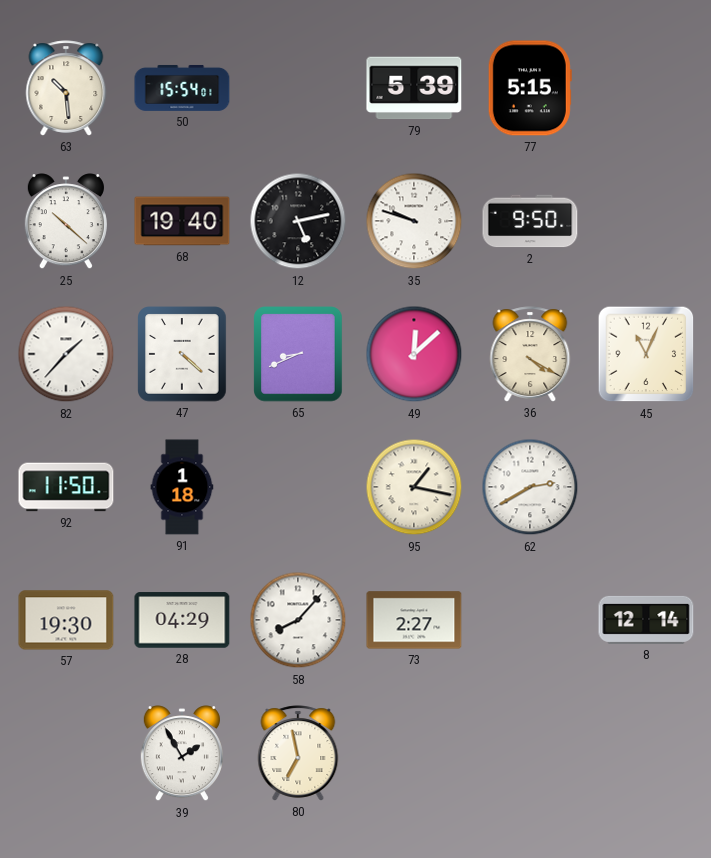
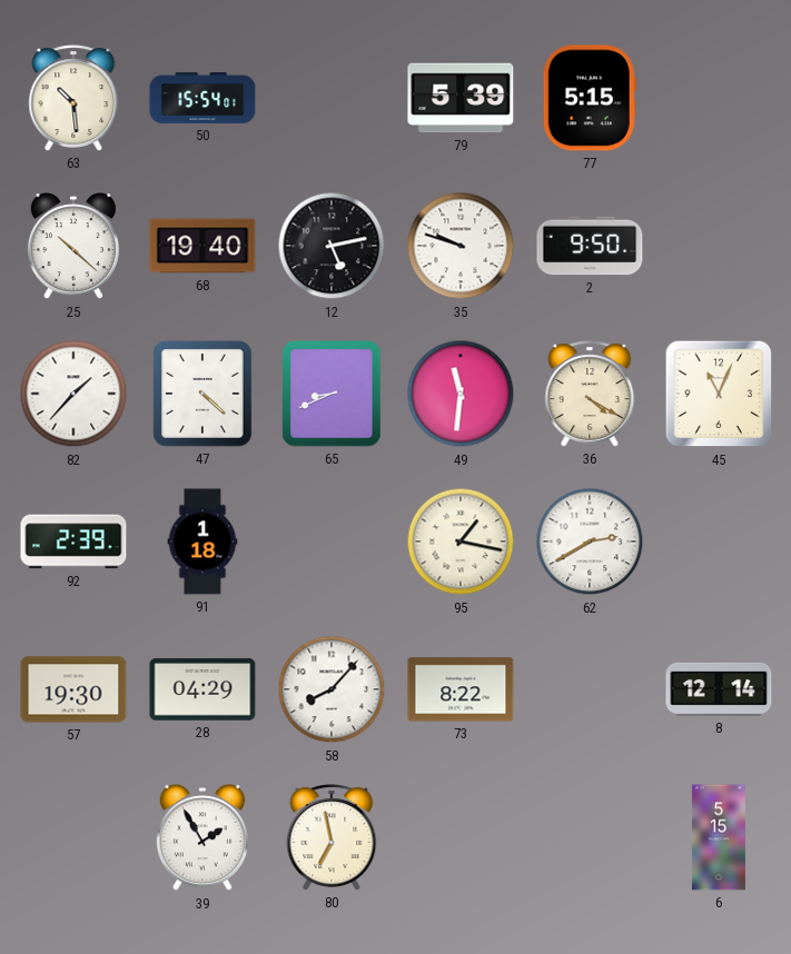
49: 12:08 -> 11:31 (461, 394)
92: 11:50 -> 2:39 (73, 541)
73: 2:27 -> 8:22 (461, 689)
6: none -> 5:15 (719, 837)
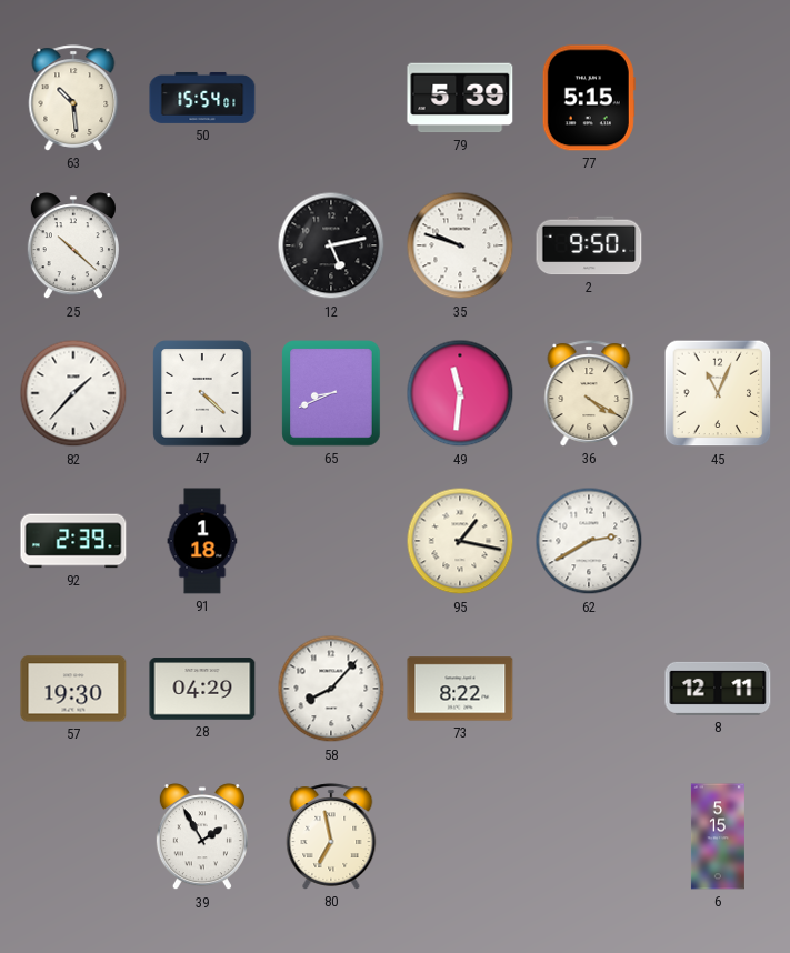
68: 19:40 -> none (202, 246)
8: 12:14 -> 12:11 (718, 689)
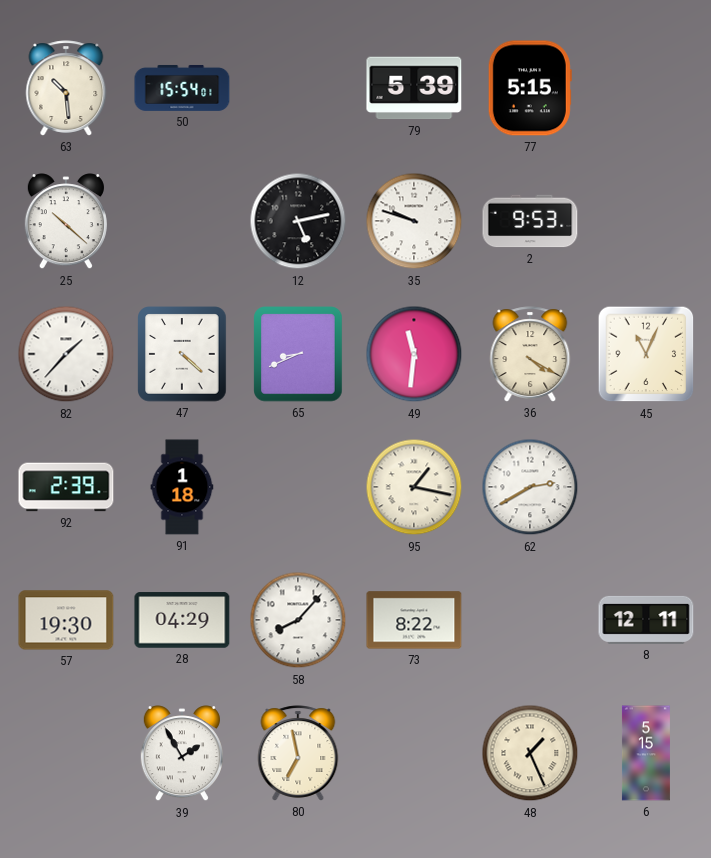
2: 9:50 -> 9:53 (530, 221)
48: none -> 1:26 (530, 753)
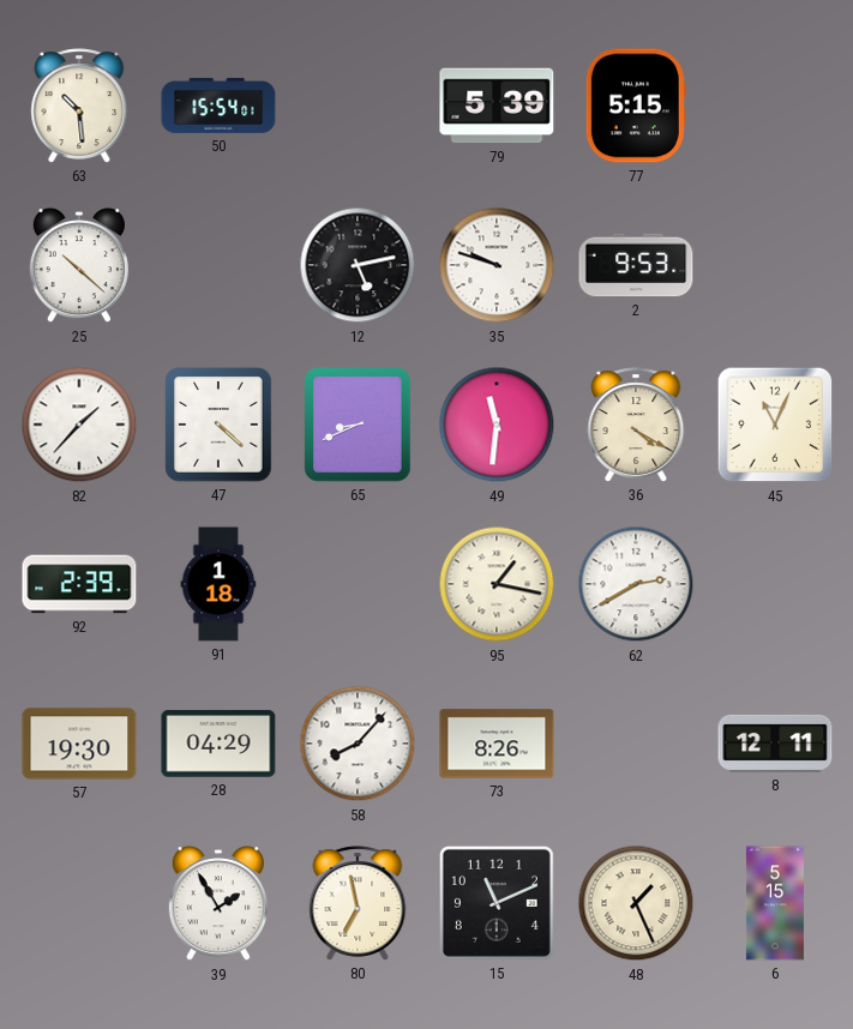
73: 8:22 -> 8:26 (497, 744)
15: none -> 11:11 (497, 903)
